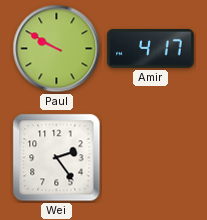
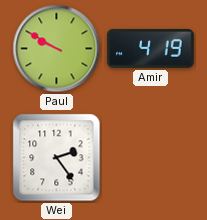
Amir: 4:17 -> 4:19 (151, 49)
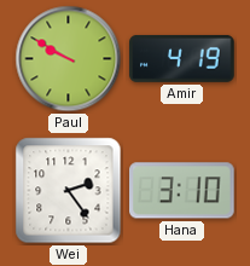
Hana: none -> 3:10 (182, 191)
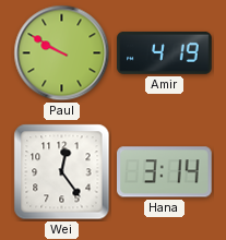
Wei: 2:24 -> 12:24 (62, 172)
Hana: 3:10 -> 3:14 (165, 172)
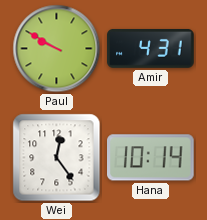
Amir: 4:19 -> 4:31 (151, 49)
Hana: 3:14 -> 10:14 (151, 158)
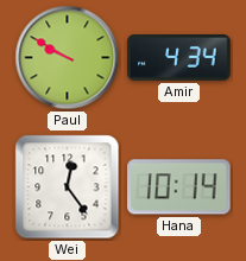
Amir: 4:31 -> 4:34 (179, 58)
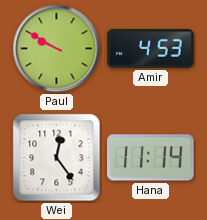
Amir: 4:34 -> 4:53 (151, 49)
Hana: 10:14 -> 11:14 (151, 158)
